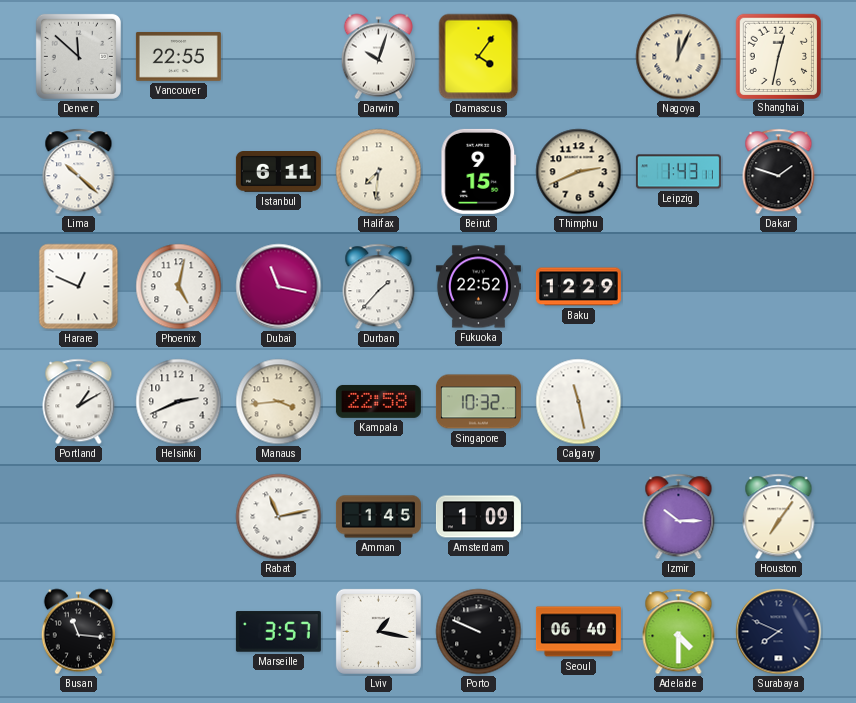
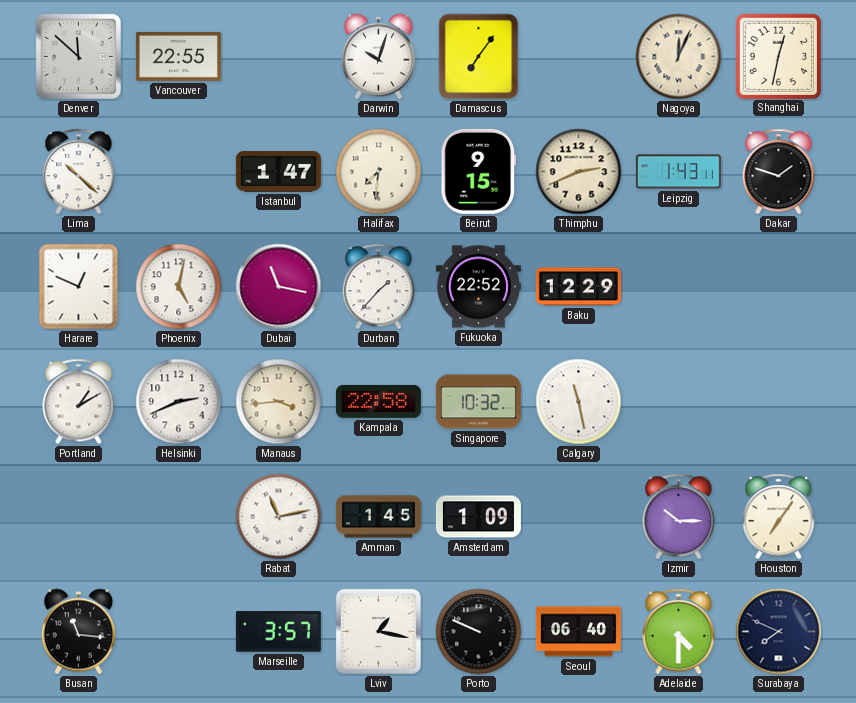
Damascus: 4:06 -> 7:06 (479, 57)
Istanbul: 6:11 -> 1:47 (278, 172)
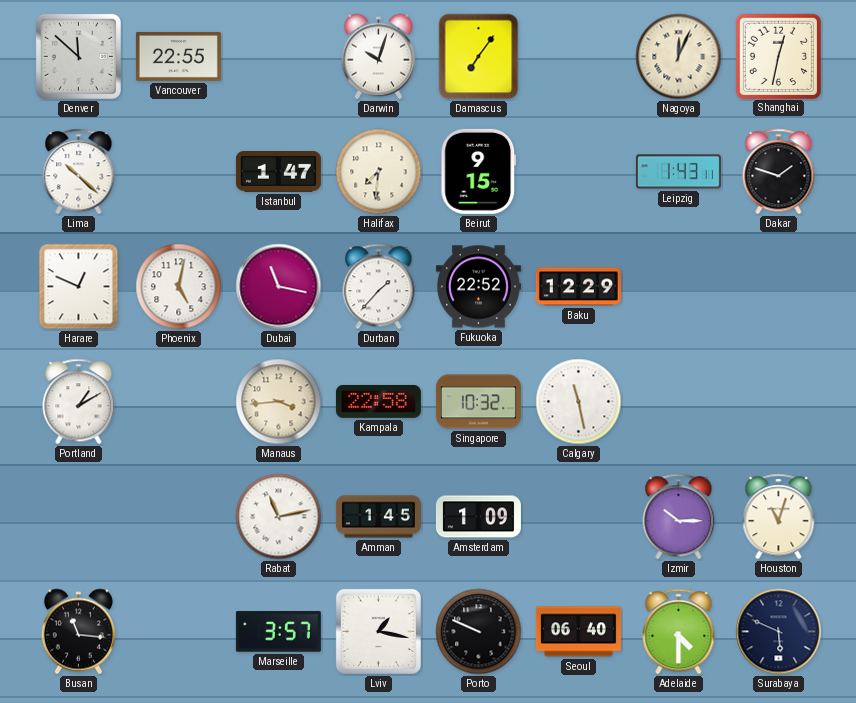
Thimphu: 2:41 -> none (579, 172)
Helsinki: 2:41 -> none (179, 402)
Houston: 7:06 -> 11:03 (779, 517)
Surabaya: 7:49 -> 5:49 (779, 632)
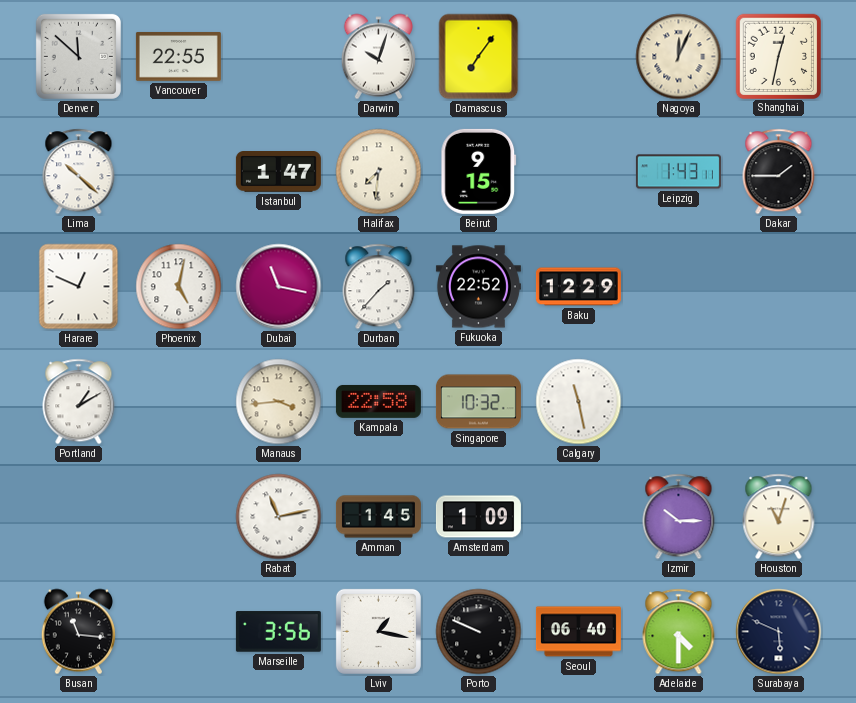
Dakar: 1:48 -> 1:45 (779, 172)
Marseille: 3:57 -> 3:56 (278, 632)
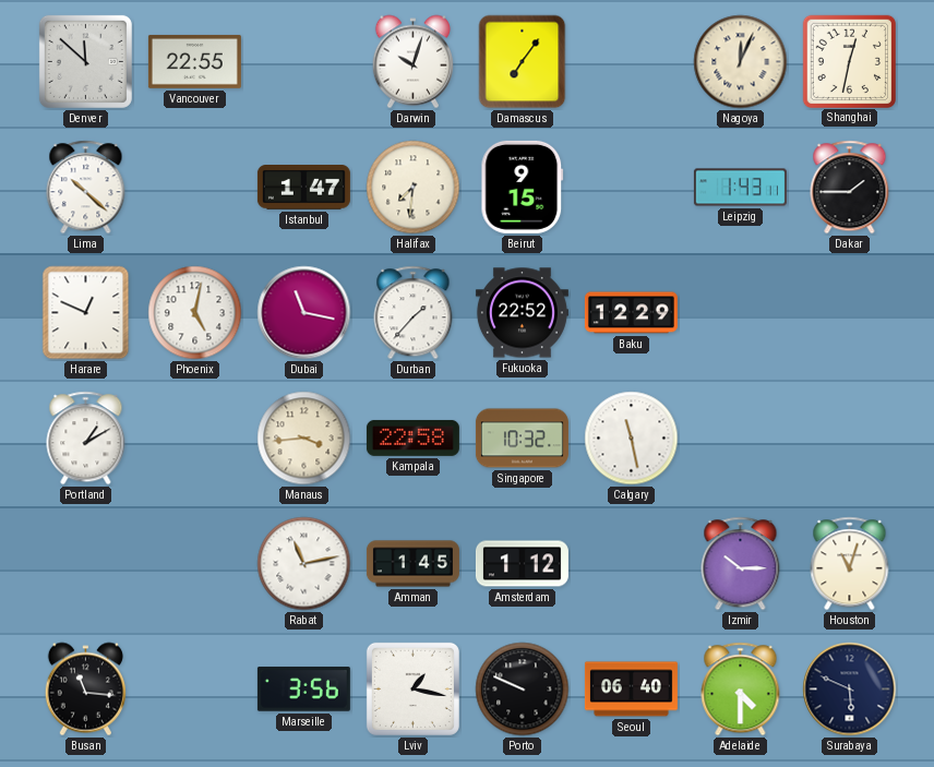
Amsterdam: 1:09 -> 1:12 (522, 564)
